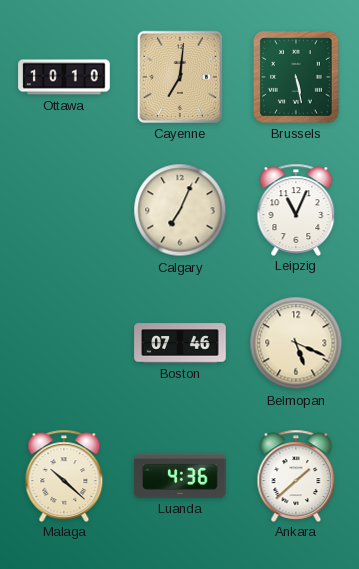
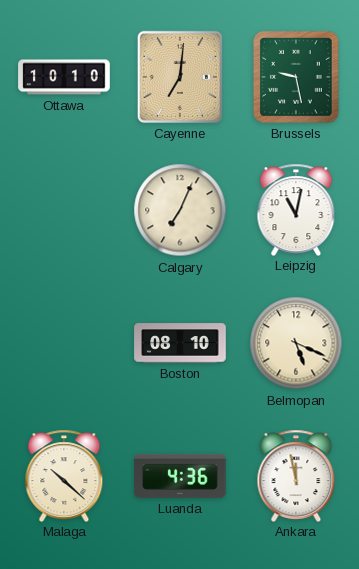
Brussels: 5:28 -> 9:28 (296, 78)
Leipzig: 11:04 -> 11:02 (296, 209)
Boston: 07:46 -> 08:10 (180, 343)
Ankara: 1:38 -> 11:58 (296, 475)
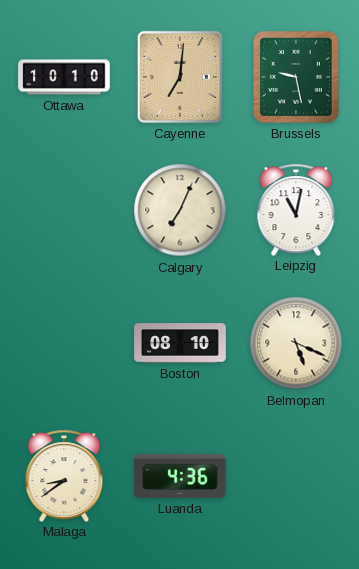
Malaga: 10:22 -> 8:39 (64, 475)
Ankara: 11:58 -> none (296, 475)
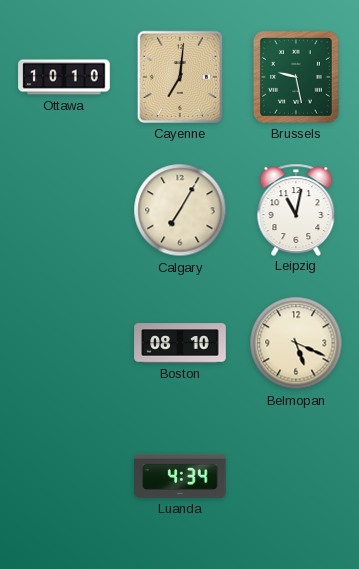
Calgary: 7:04 -> 7:05 (180, 210)
Malaga: 8:39 -> none (64, 475)
Luanda: 4:36 -> 4:34 (180, 476)
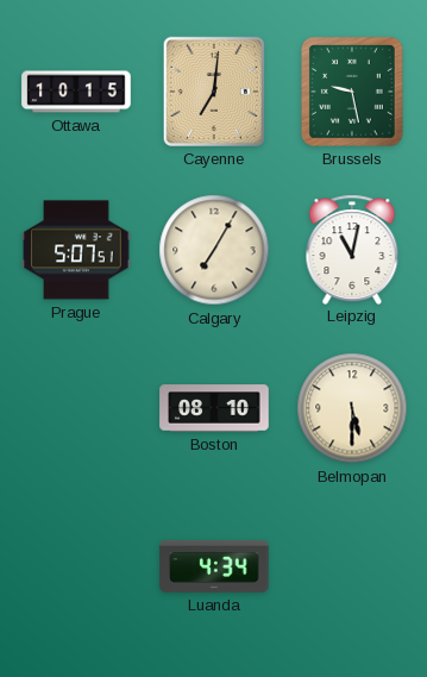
Ottawa: 10:10 -> 10:15 (76, 92)
Prague: none -> 5:07 (76, 250)
Belmopan: 5:19 -> 5:30 (352, 408)
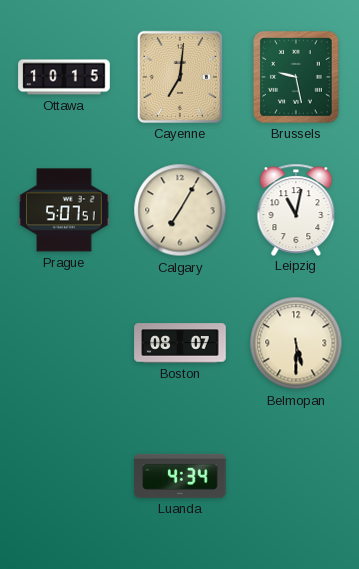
Boston: 08:10 -> 08:07 (180, 343)
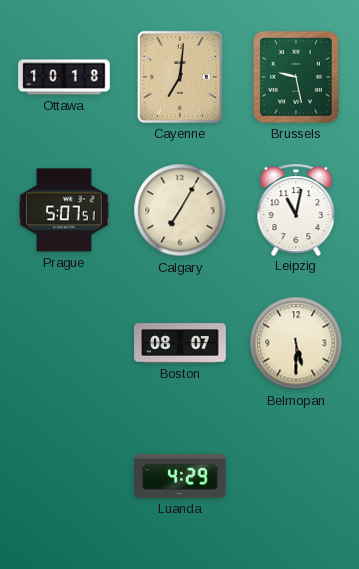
Ottawa: 10:15 -> 10:18 (64, 77)
Luanda: 4:34 -> 4:29 (180, 476)
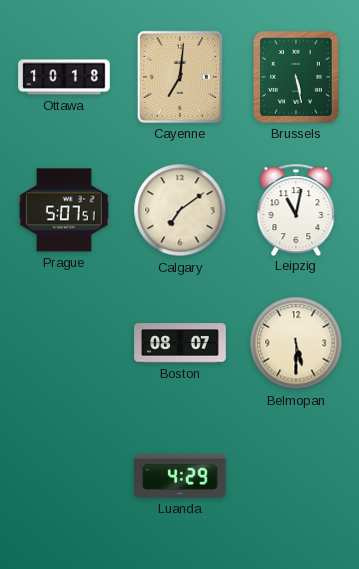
Brussels: 9:28 -> 5:28 (296, 78)
Calgary: 7:05 -> 7:09 (180, 210)
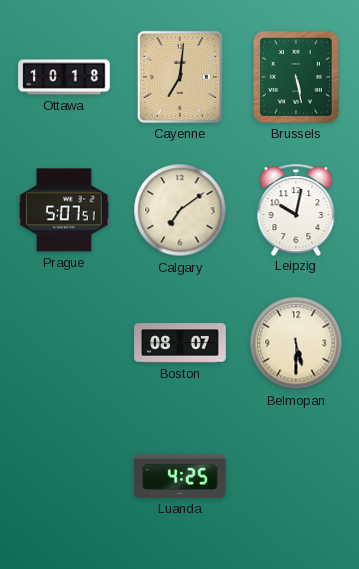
Leipzig: 11:02 -> 10:02 (296, 209)
Luanda: 4:29 -> 4:25 (180, 476)
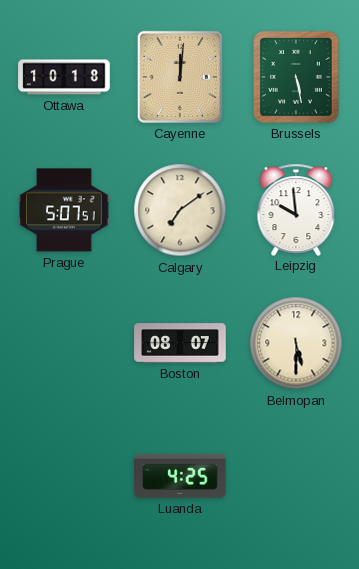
Cayenne: 7:01 -> 12:01 (180, 77)
Leipzig: 10:02 -> 9:59 (296, 209)
